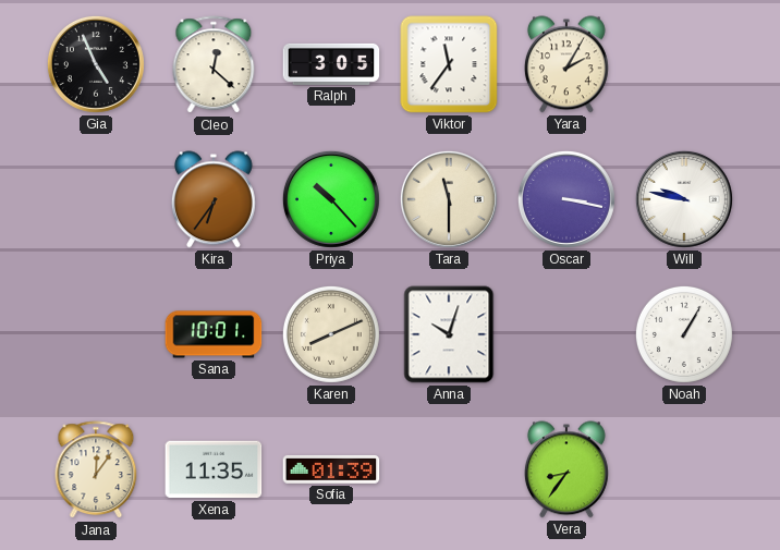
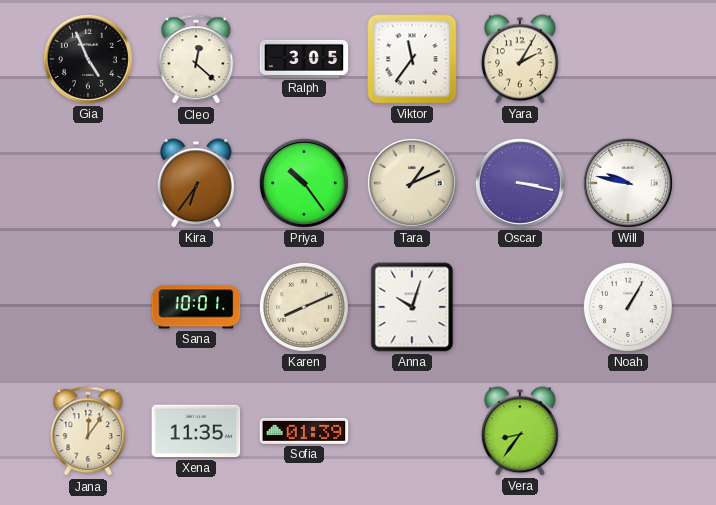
Priya: 10:23 -> 10:24 (304, 183)
Tara: 11:30 -> 1:11 (412, 183)
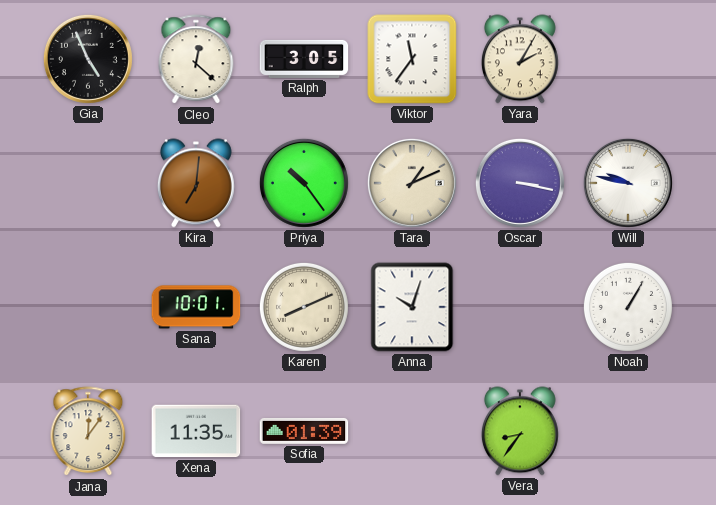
Kira: 6:36 -> 7:01 (196, 183)
